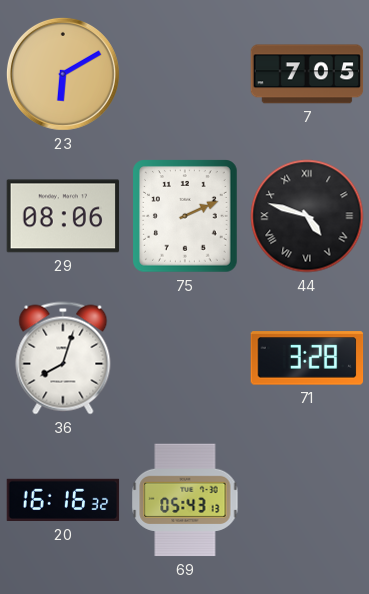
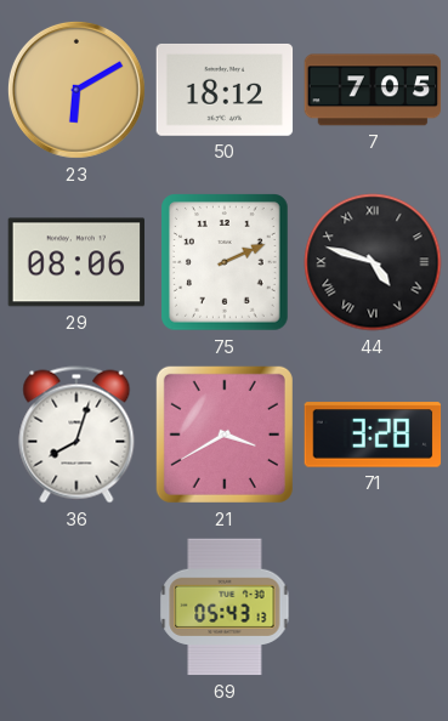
50: none -> 18:12 (225, 90)
21: none -> 3:40 (225, 435)
20: 16:16 -> none (63, 500)
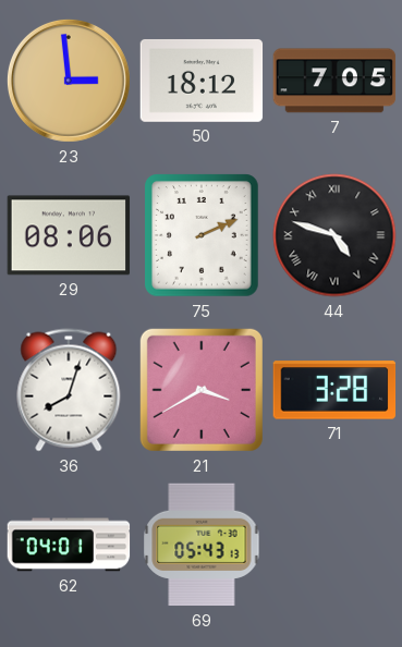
23: 6:10 -> 2:59 (69, 81)
62: none -> 04:01 (69, 545)
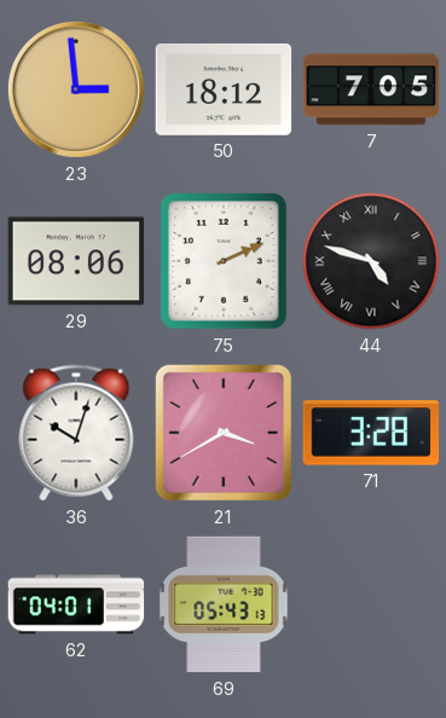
36: 8:03 -> 10:03 (76, 433)
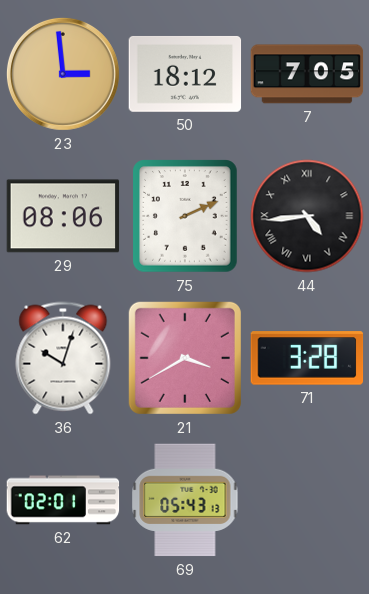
44: 4:48 -> 4:44 (307, 216)
62: 04:01 -> 02:01 (63, 500)
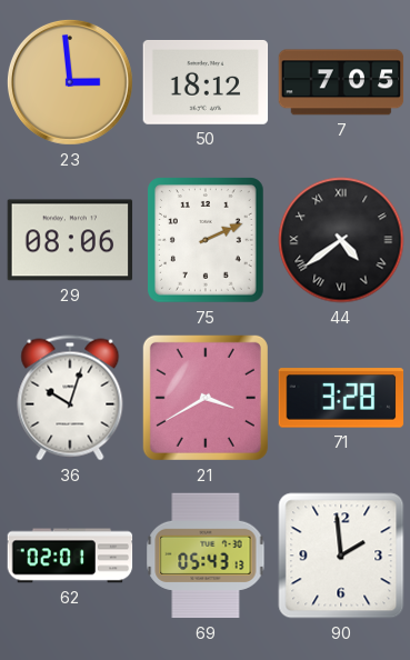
44: 4:44 -> 4:39 (341, 240)
90: none -> 1:59 (341, 556)
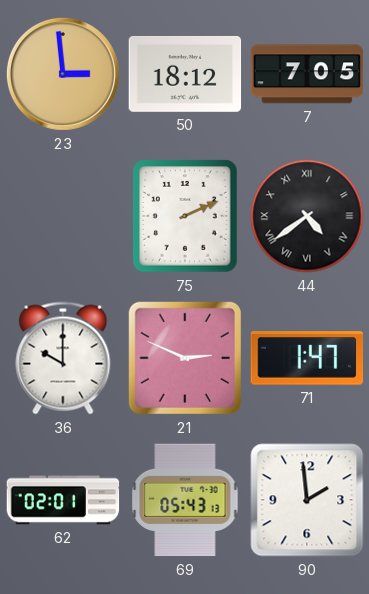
29: 08:06 -> none (70, 240)
36: 10:03 -> 10:00 (63, 358)
21: 3:40 -> 2:49 (185, 358)
71: 3:28 -> 1:47 (307, 358)
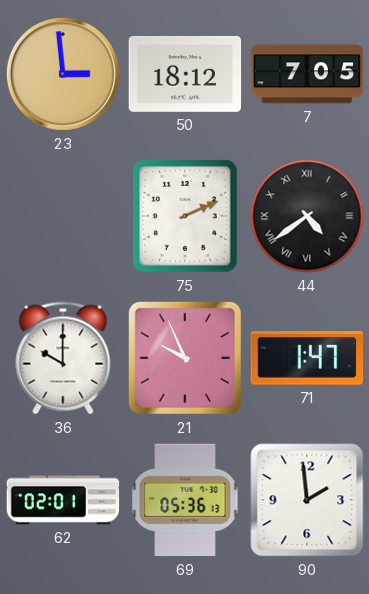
21: 2:49 -> 9:56 (185, 358)
69: 05:43 -> 05:36 (185, 500)
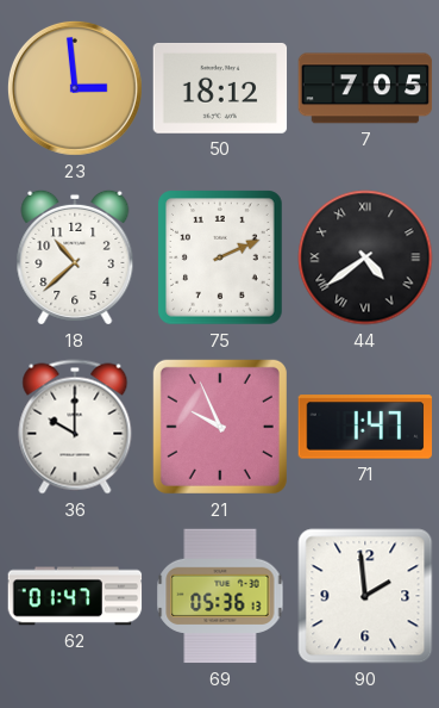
18: none -> 10:38 (75, 257)
62: 02:01 -> 01:47 (75, 596)
